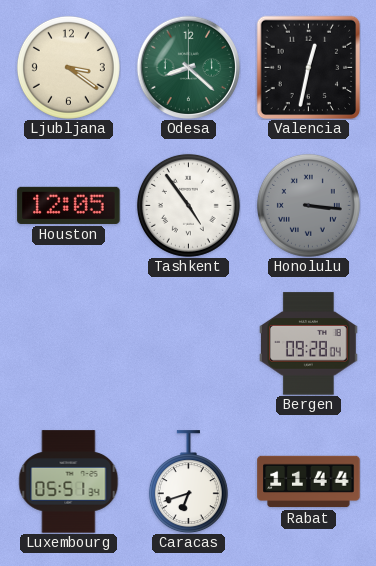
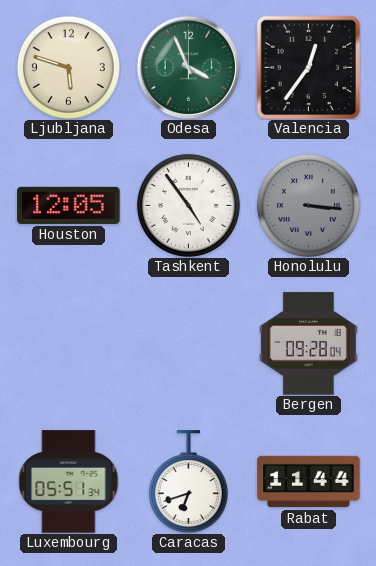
Ljubljana: 3:21 -> 5:48 (68, 67)
Odesa: 8:22 -> 3:56 (188, 67)
Valencia: 12:32 -> 12:36 (308, 67)
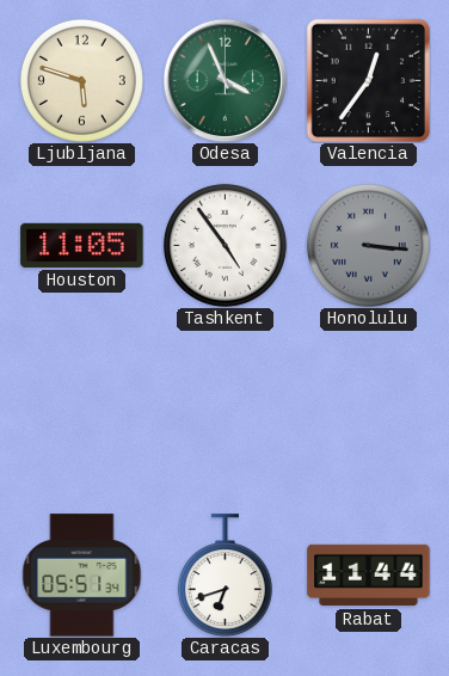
Houston: 12:05 -> 11:05 (82, 245)
Bergen: 09:28 -> none (309, 344)
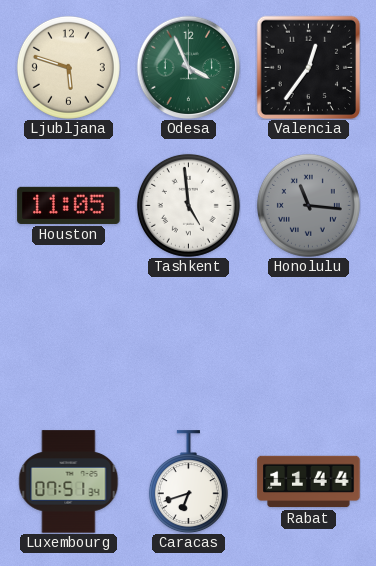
Tashkent: 4:54 -> 4:59 (188, 205)
Honolulu: 3:16 -> 11:16 (308, 205)
Luxembourg: 05:51 -> 07:51 (69, 482)
